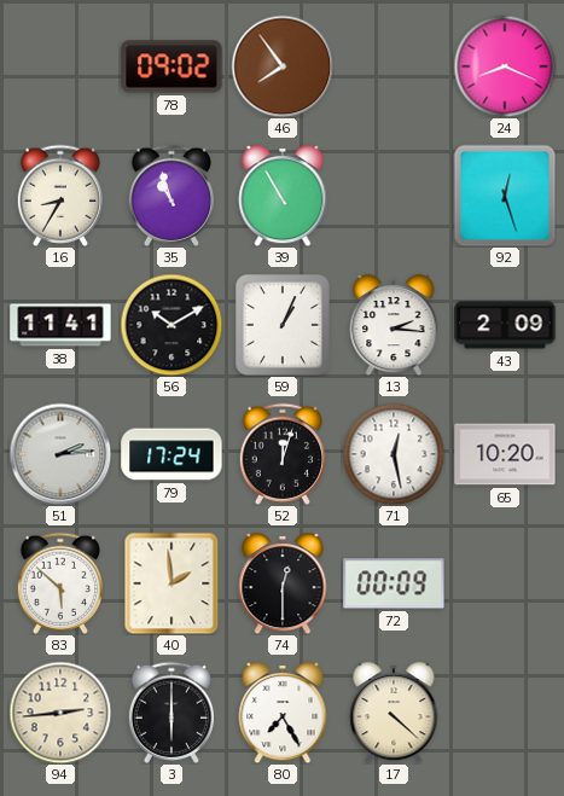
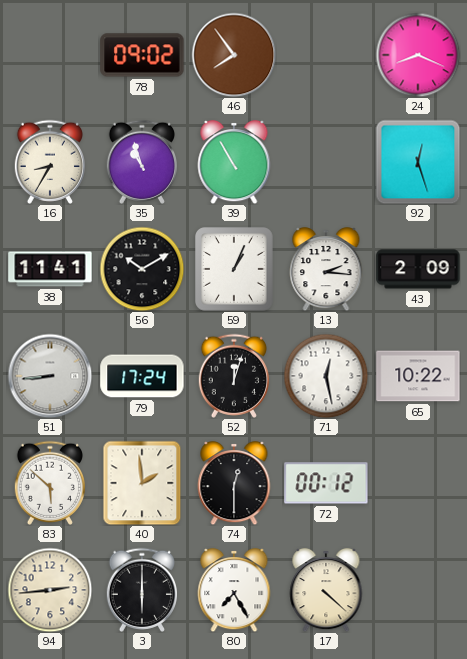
51: 2:14 -> 8:44 (50, 376)
65: 10:20 -> 10:22 (418, 376)
72: 00:09 -> 00:12 (326, 483)
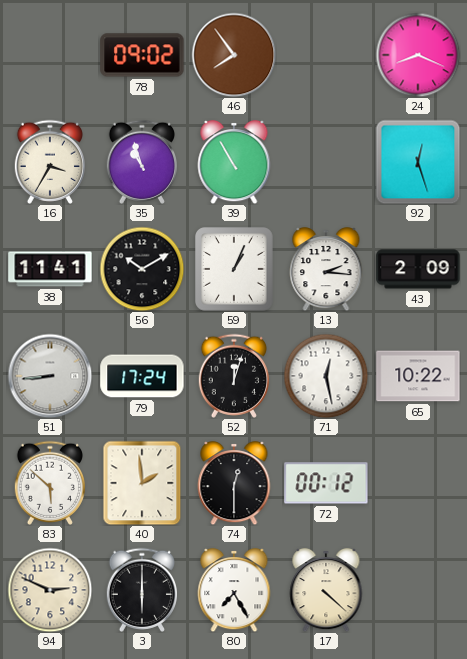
16: 8:35 -> 3:35 (49, 162)
94: 2:44 -> 2:49 (50, 590)
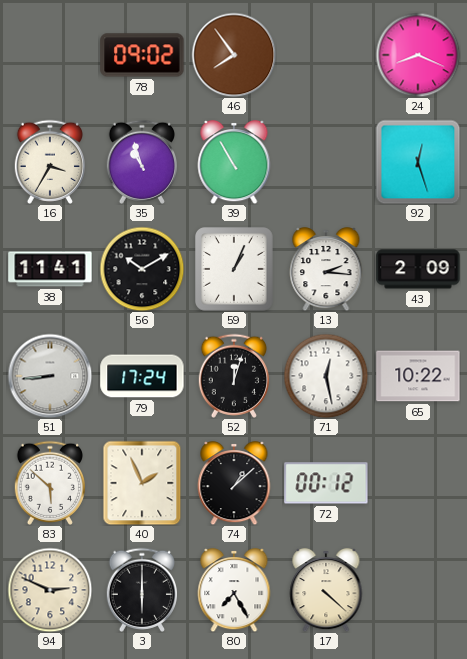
40: 1:59 -> 1:56 (142, 483)
74: 12:30 -> 1:08 (234, 483)
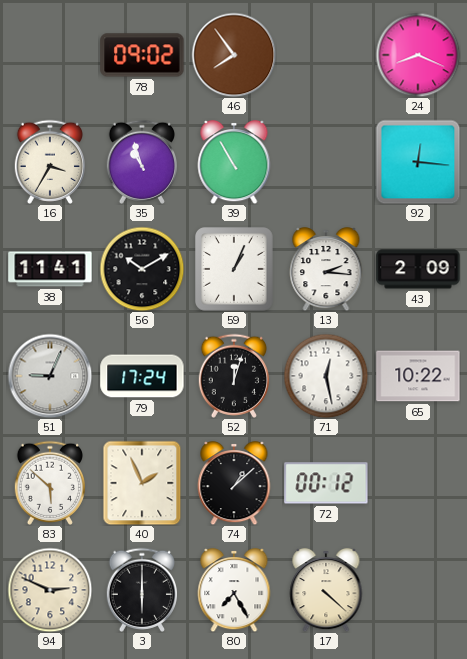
92: 12:27 -> 12:16 (418, 162)
51: 8:44 -> 9:04 (50, 376)
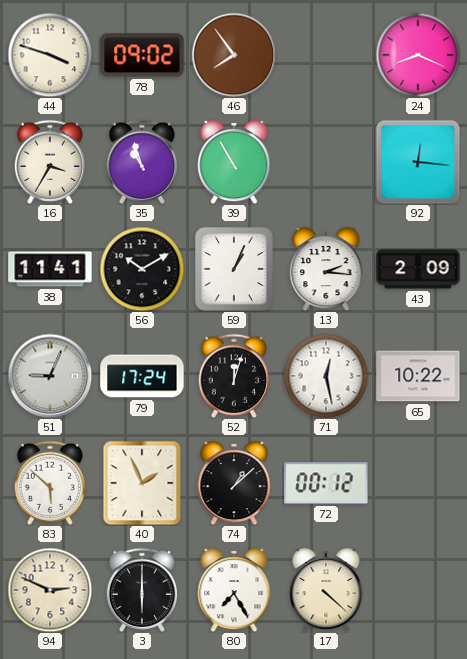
44: none -> 3:48 (50, 55)
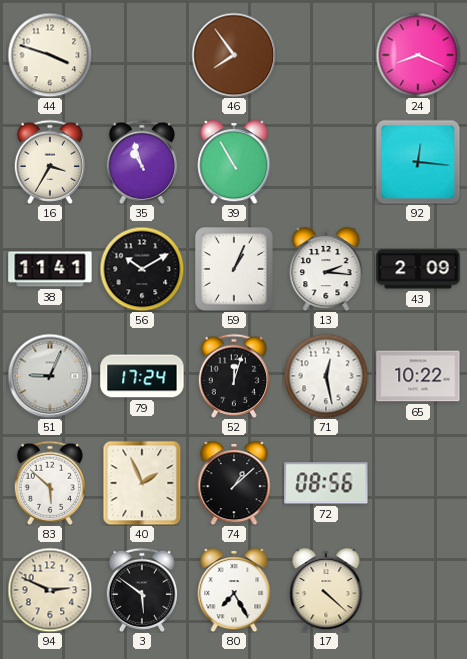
78: 09:02 -> none (142, 55)
72: 00:12 -> 08:56 (326, 483)
3: 6:00 -> 5:51 (141, 590)
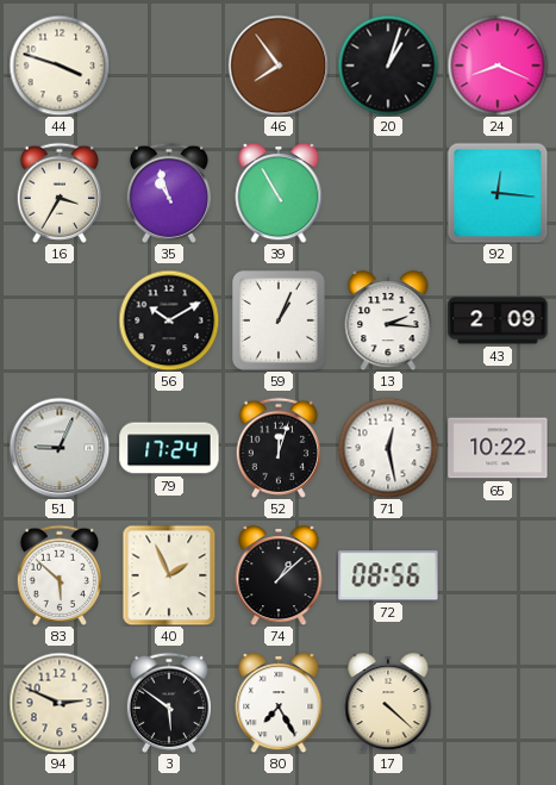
20: none -> 1:03 (388, 66)
38: 11:41 -> none (50, 269)
